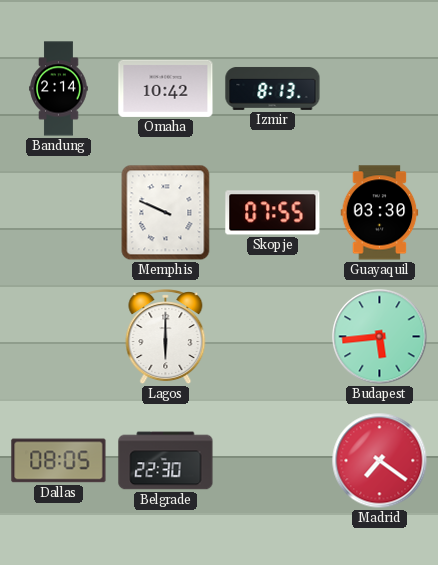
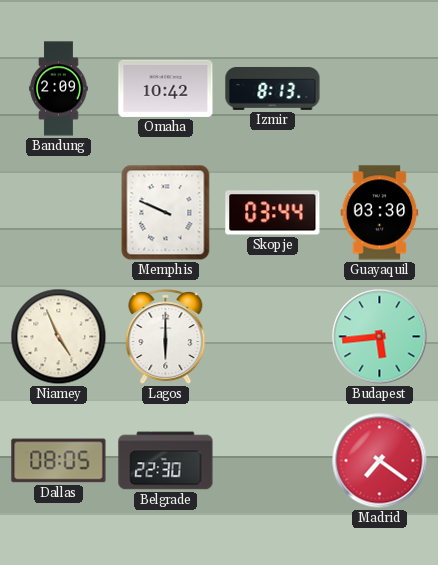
Bandung: 2:14 -> 2:09 (59, 89)
Skopje: 07:55 -> 03:44 (273, 213)
Niamey: none -> 4:56 (59, 337)
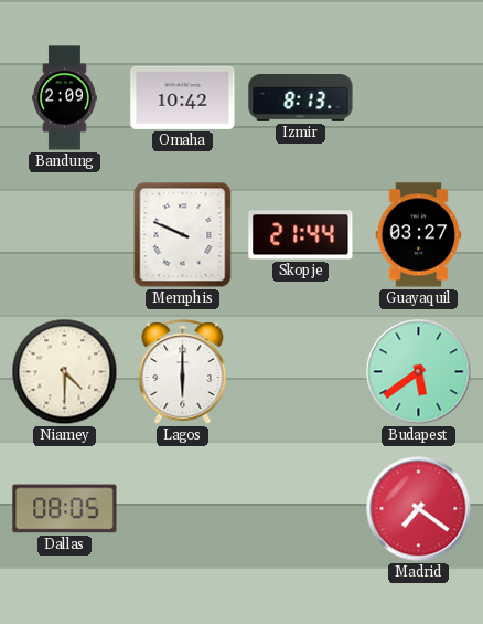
Skopje: 03:44 -> 21:44 (301, 235)
Guayaquil: 03:30 -> 03:27 (419, 235)
Niamey: 4:56 -> 4:30 (65, 372)
Budapest: 5:44 -> 5:39 (419, 372)
Belgrade: 22:30 -> none (166, 461)
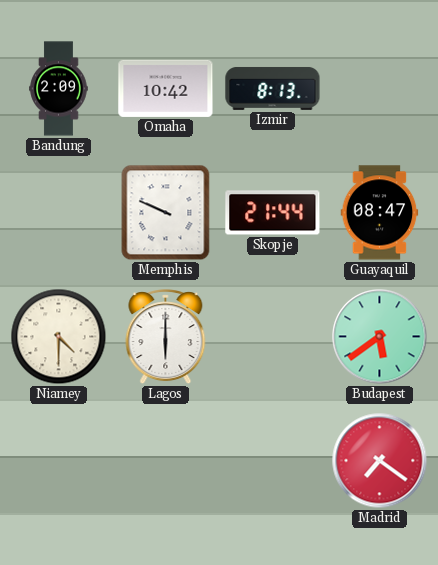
Guayaquil: 03:27 -> 08:47 (380, 213)
Dallas: 08:05 -> none (65, 509)
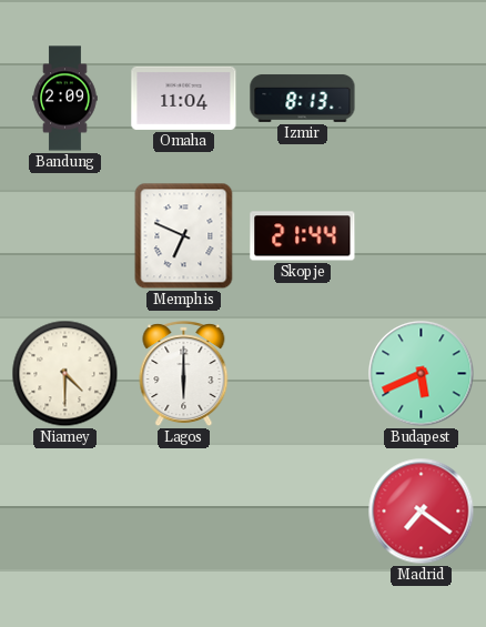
Omaha: 10:42 -> 11:04 (184, 98)
Memphis: 9:49 -> 6:49 (184, 236)
Guayaquil: 08:47 -> none (380, 213)
Budapest: 5:39 -> 5:41 (422, 374)
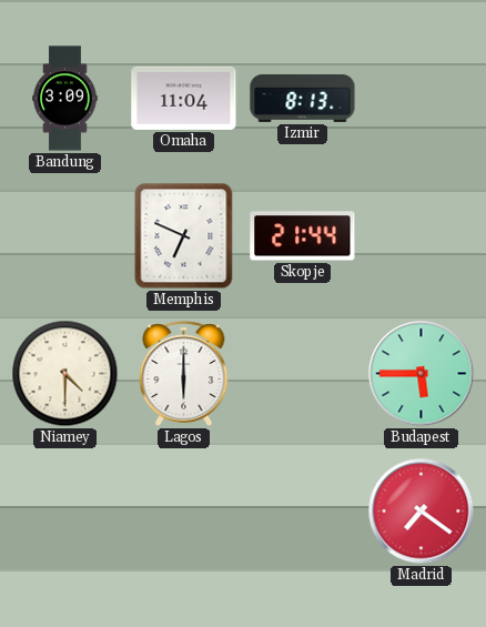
Bandung: 2:09 -> 3:09 (65, 99)
Budapest: 5:41 -> 5:45 (422, 374)
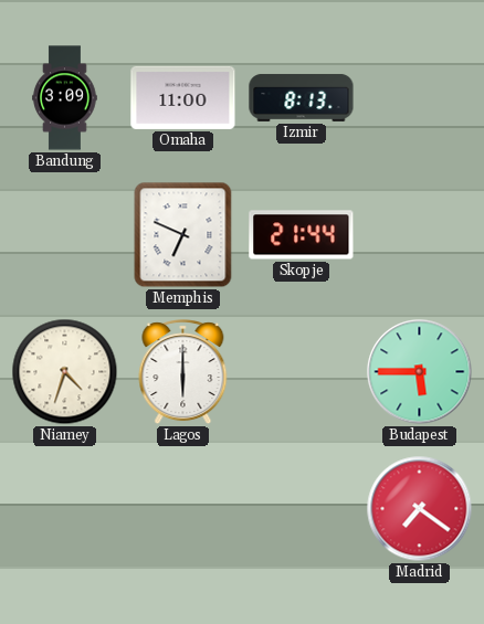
Omaha: 11:04 -> 11:00 (183, 97)
Niamey: 4:30 -> 4:33 (65, 372)
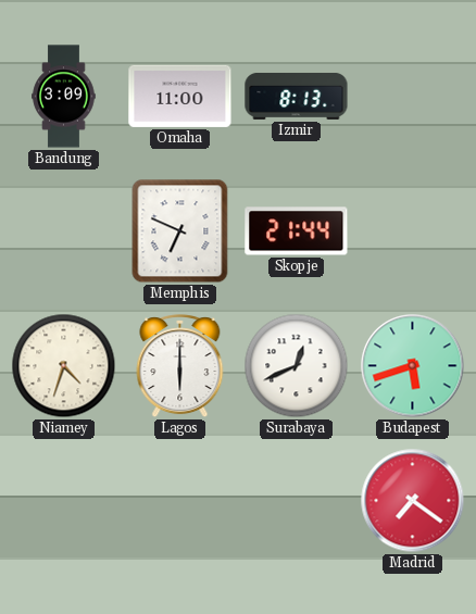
Surabaya: none -> 12:41 (297, 366)
Budapest: 5:45 -> 5:42 (413, 366)
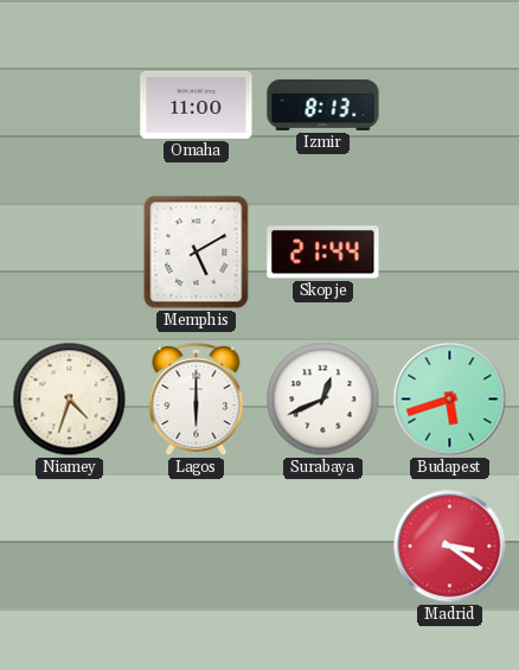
Bandung: 3:09 -> none (64, 97)
Memphis: 6:49 -> 5:10 (197, 253)
Madrid: 7:21 -> 3:21 (450, 547)
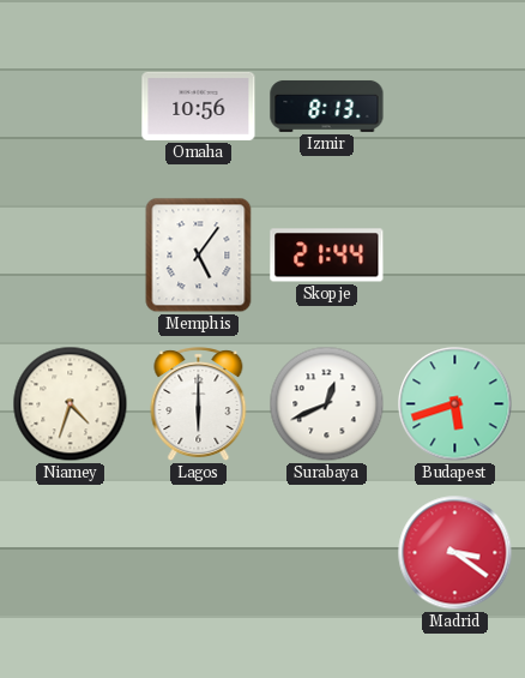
Omaha: 11:00 -> 10:56 (199, 106)
Memphis: 5:10 -> 5:06 (199, 256)
